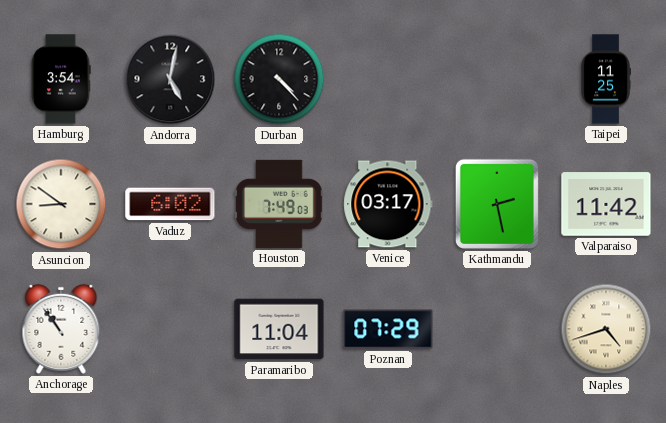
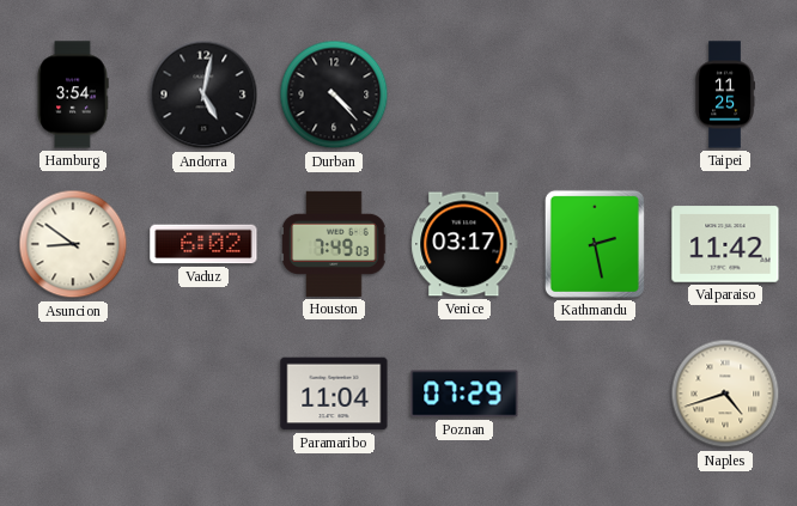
Anchorage: 10:54 -> none (61, 329)
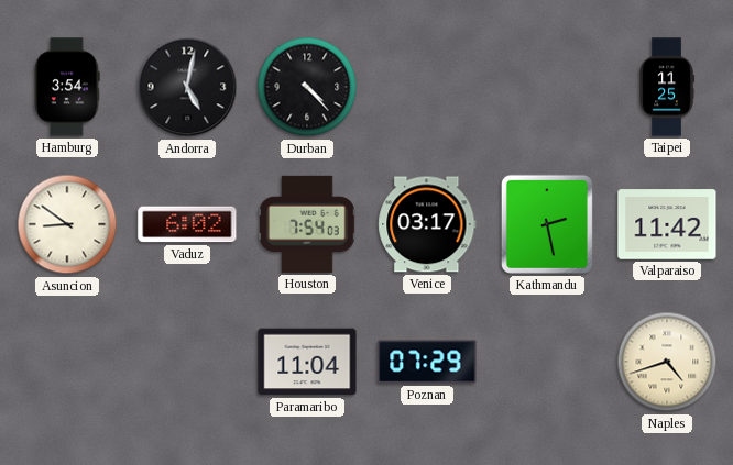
Houston: 7:49 -> 7:54 (307, 224)
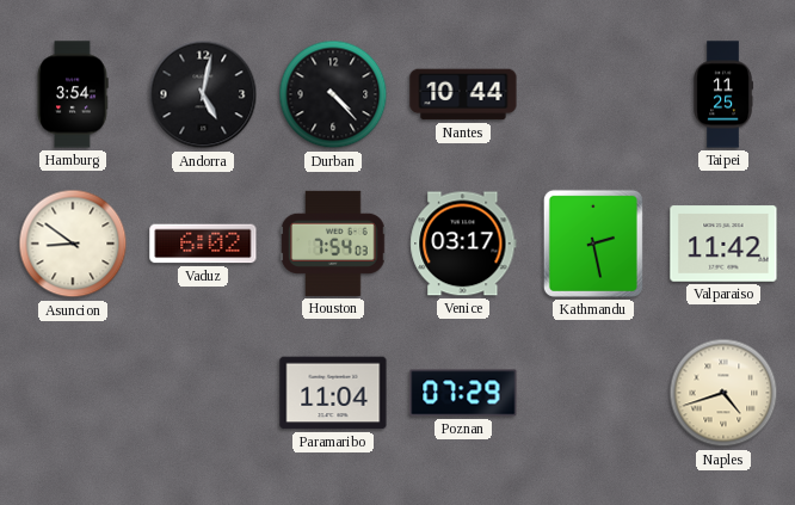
Nantes: none -> 10:44 (463, 94)
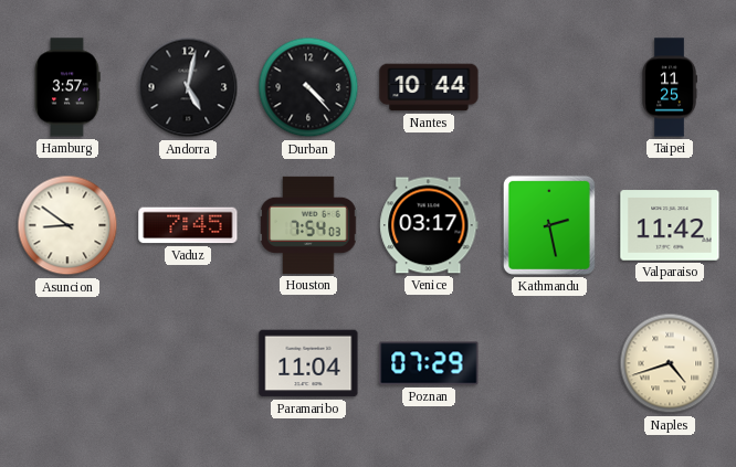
Hamburg: 3:54 -> 3:57 (67, 87)
Vaduz: 6:02 -> 7:45 (188, 225)
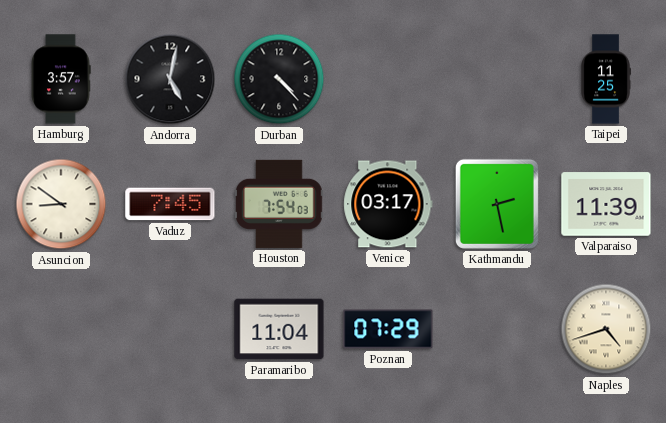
Nantes: 10:44 -> none (429, 87)
Valparaiso: 11:42 -> 11:39 (606, 204)
